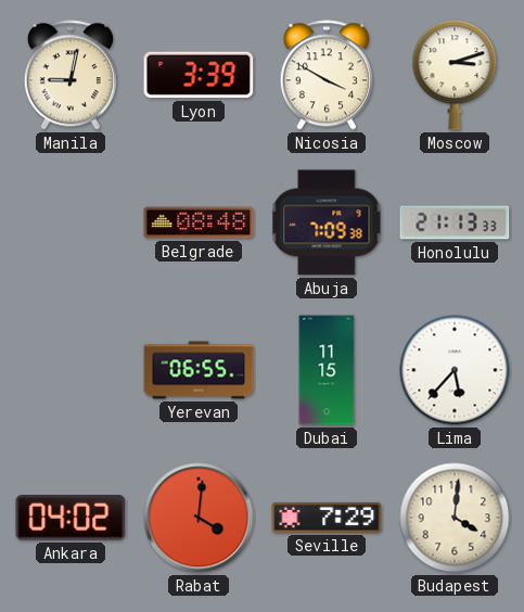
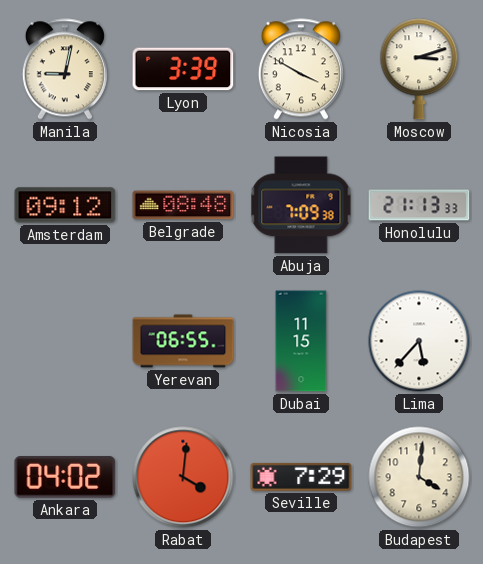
Amsterdam: none -> 09:12 (65, 205)
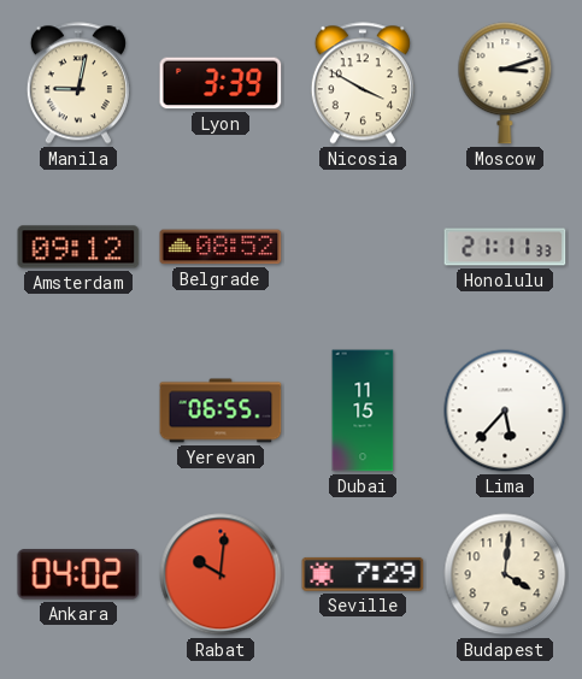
Belgrade: 08:48 -> 08:52 (221, 247)
Abuja: 7:09 -> none (301, 205)
Honolulu: 21:13 -> 21:11 (505, 247)
Rabat: 4:01 -> 10:01 (221, 574)
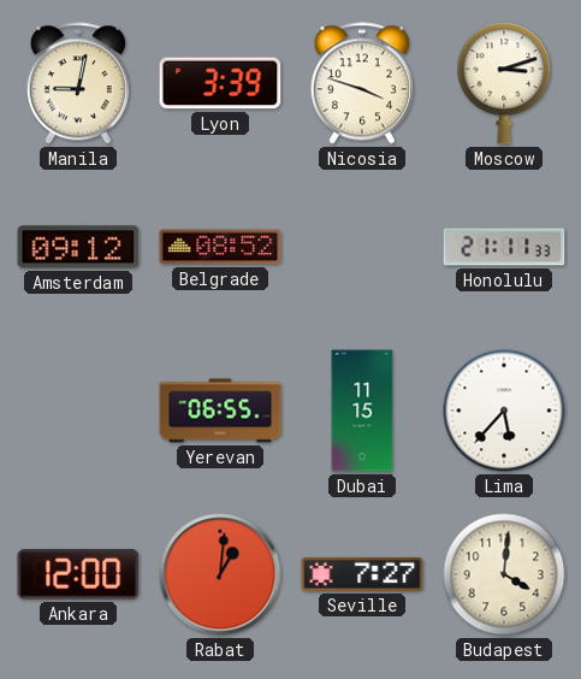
Nicosia: 3:50 -> 3:48 (362, 83)
Ankara: 04:02 -> 12:00 (78, 574)
Rabat: 10:01 -> 1:01 (220, 574)
Seville: 7:29 -> 7:27 (362, 574)
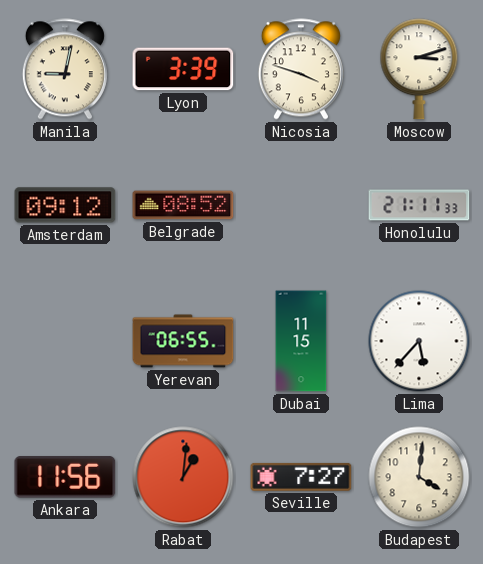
Ankara: 12:00 -> 11:56 (65, 477)
